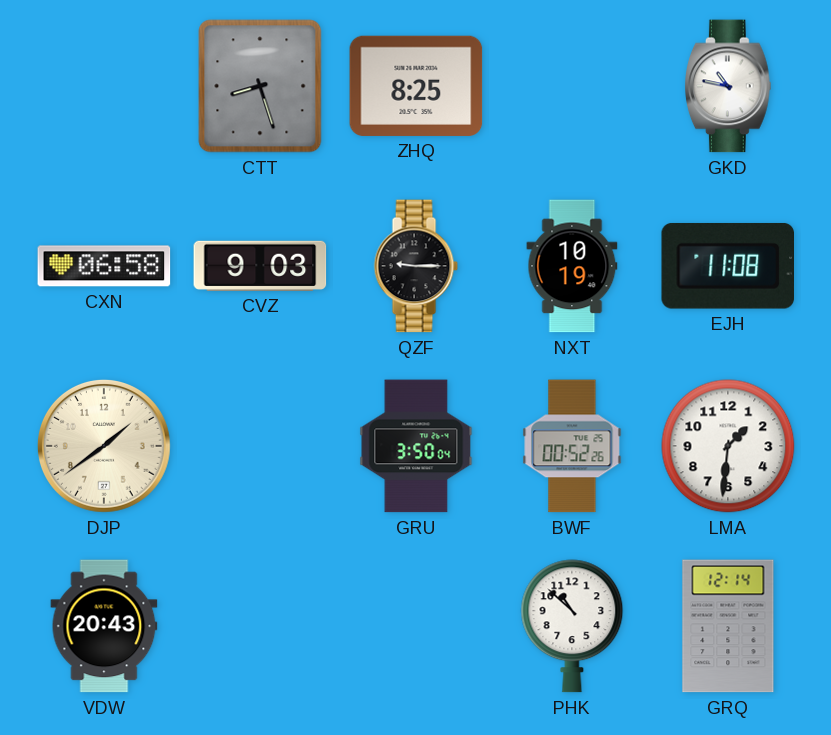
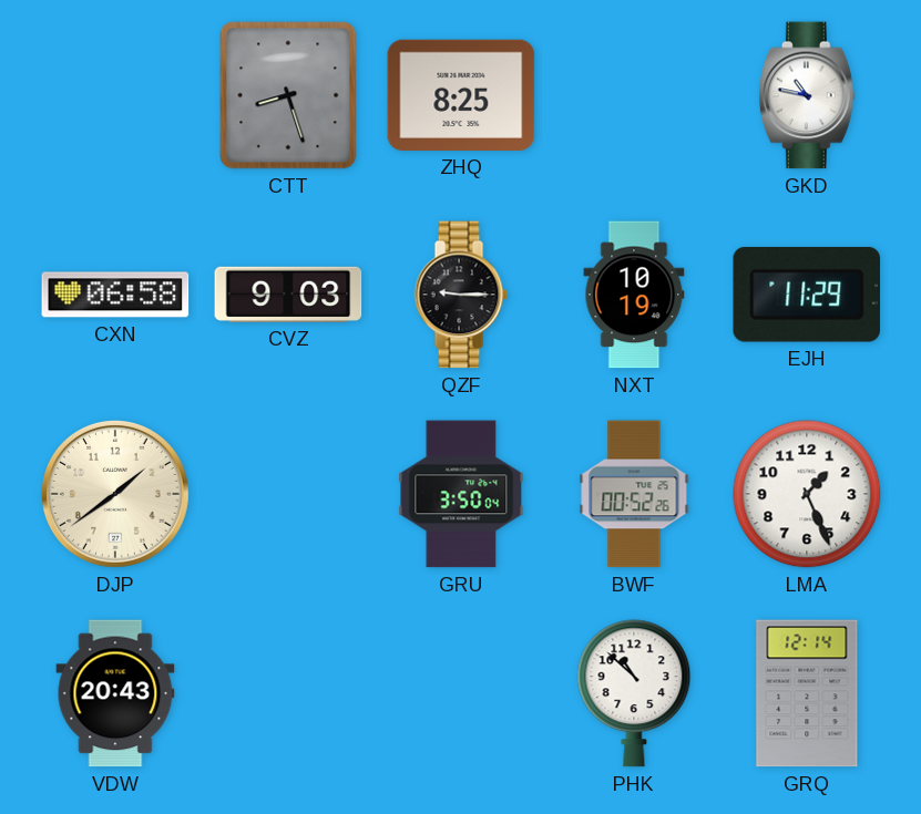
EJH: 11:08 -> 11:29 (806, 295)
LMA: 1:31 -> 1:26 (807, 494)
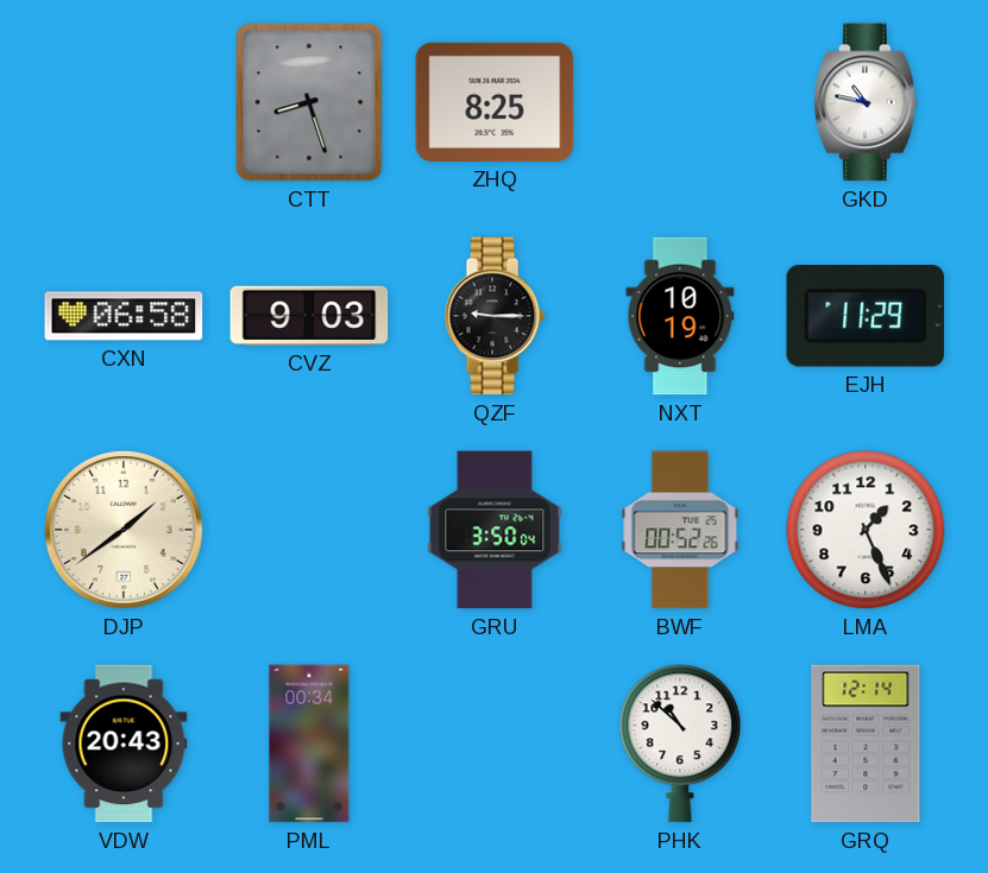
PML: none -> 00:34 (309, 744)
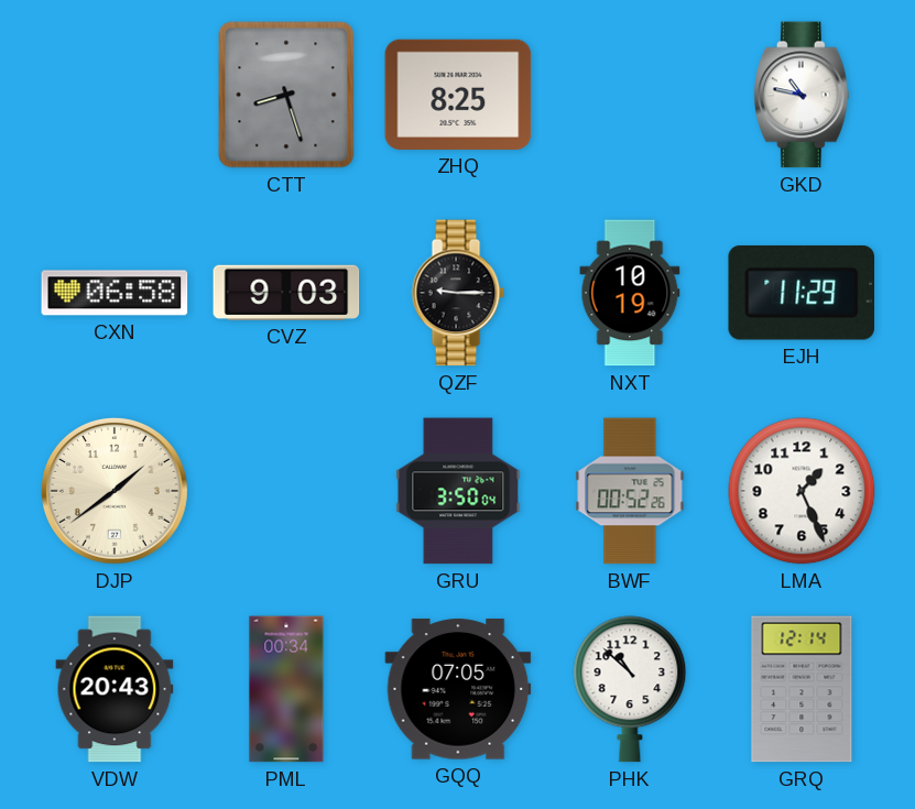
GQQ: none -> 07:05 (458, 689)
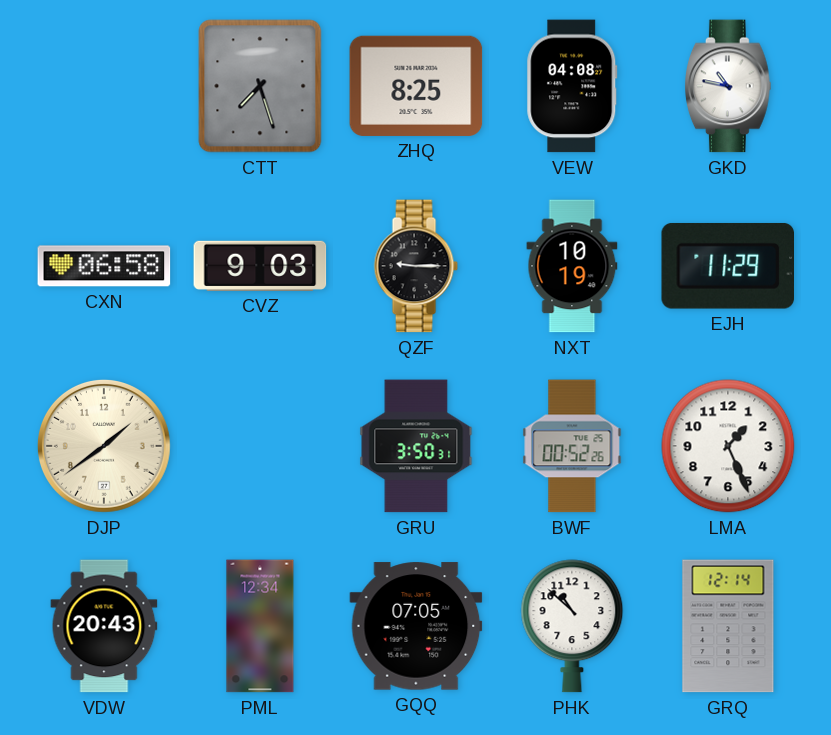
CTT: 8:27 -> 7:27 (260, 86)
VEW: none -> 04:08 (572, 86)
GRU: 3:50:04 -> 3:50:31 (416, 446)
PML: 00:34 -> 12:34 (260, 626)
